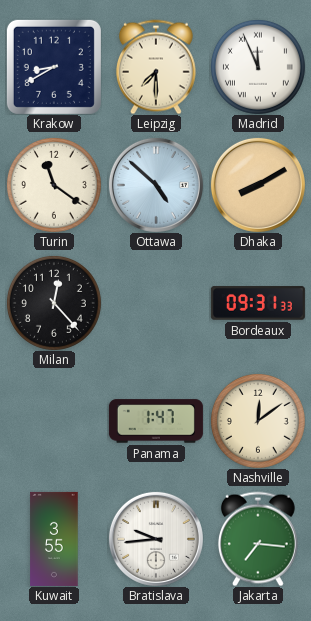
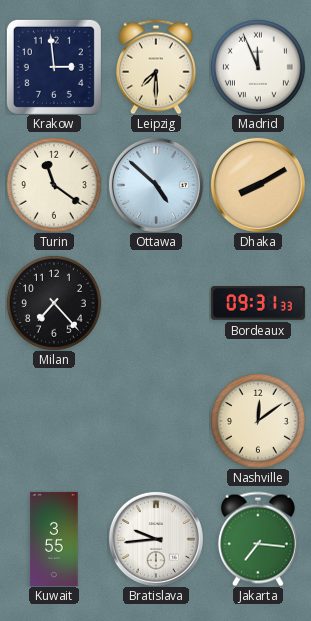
Krakow: 8:40 -> 2:59 (54, 67)
Milan: 12:23 -> 7:23 (54, 303)
Panama: 1:47 -> none (156, 421)
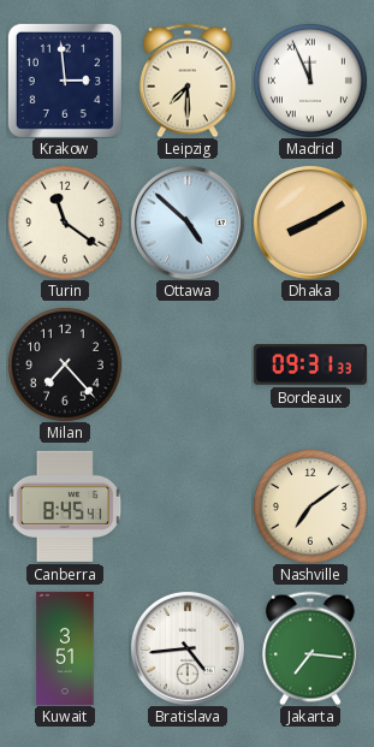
Canberra: none -> 8:45 (65, 506)
Nashville: 12:09 -> 7:09 (310, 506)
Kuwait: 3:55 -> 3:51 (65, 648)
Bratislava: 9:44 -> 4:44 (188, 648)
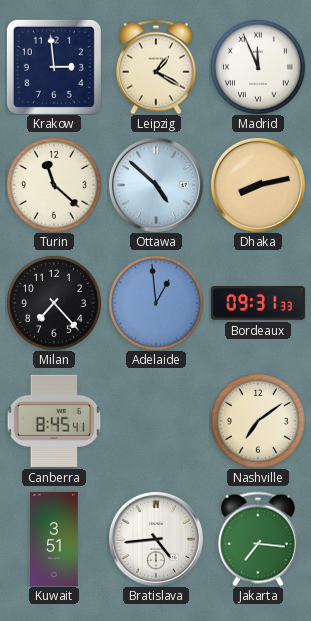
Leipzig: 7:30 -> 1:20 (156, 67)
Turin: 11:21 -> 11:22 (54, 185)
Dhaka: 8:10 -> 8:13 (258, 185)
Adelaide: none -> 12:59 (156, 303)
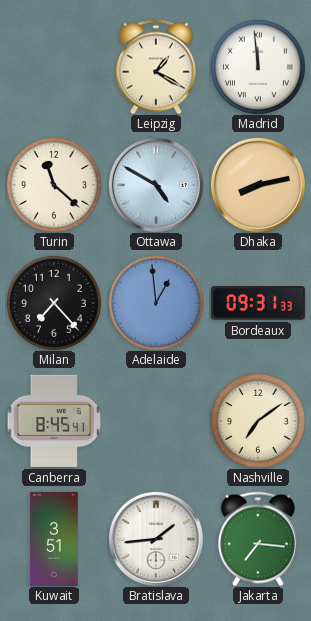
Krakow: 2:59 -> none (54, 67)
Madrid: 11:56 -> 11:59 (258, 67)
Ottawa: 4:52 -> 4:50 (156, 185)
Bratislava: 4:44 -> 1:44 (156, 539)
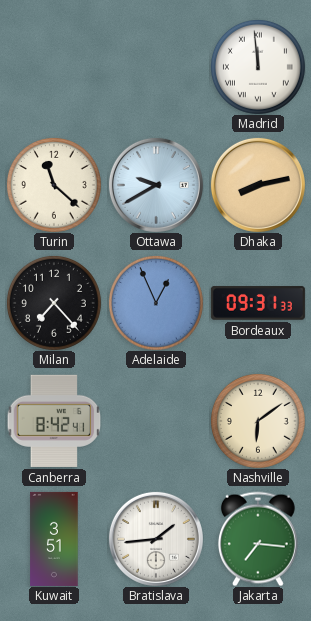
Leipzig: 1:20 -> none (156, 67)
Ottawa: 4:50 -> 9:40 (156, 185)
Adelaide: 12:59 -> 12:56 (156, 303)
Canberra: 8:45 -> 8:42 (54, 421)
Nashville: 7:09 -> 6:09 (258, 421)
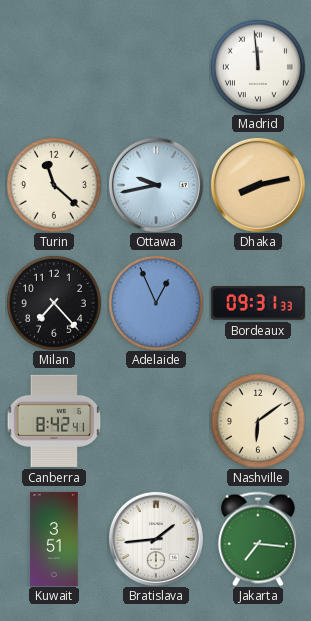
Ottawa: 9:40 -> 9:43 (156, 185)
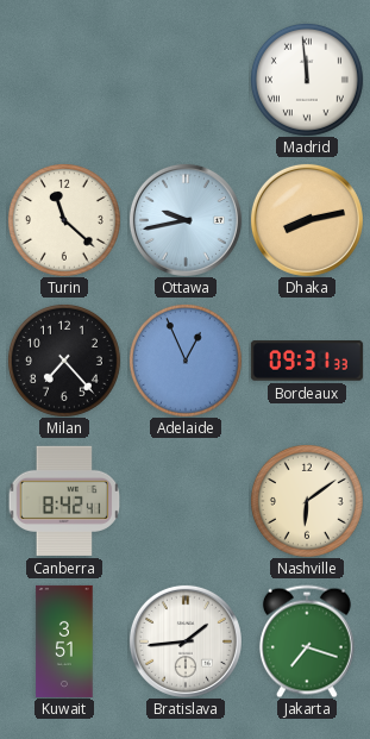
Jakarta: 7:16 -> 7:18 (307, 641)
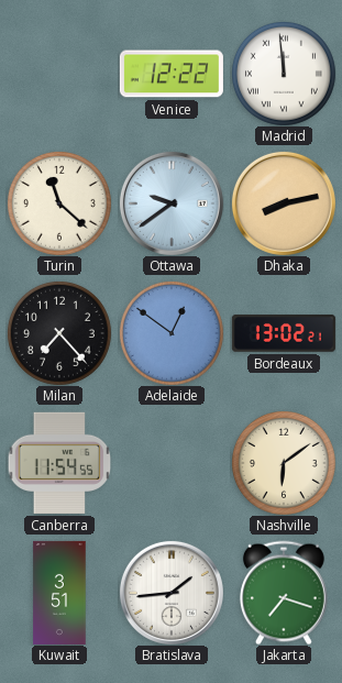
Venice: none -> 12:22 (172, 74)
Ottawa: 9:43 -> 9:39 (172, 203)
Adelaide: 12:56 -> 12:51 (172, 333)
Bordeaux: 09:31 -> 13:02 (284, 333)
Canberra: 8:42 -> 11:54 (59, 463)
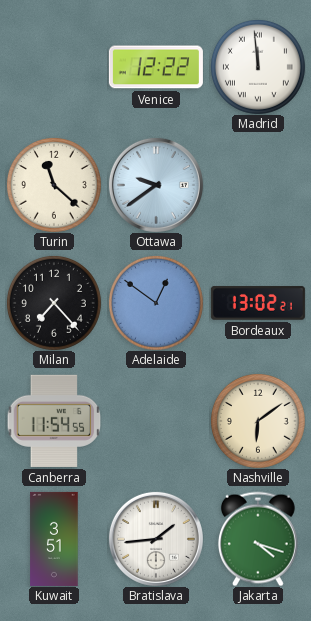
Dhaka: 8:13 -> none (284, 203)
Jakarta: 7:18 -> 4:18 (258, 539)
